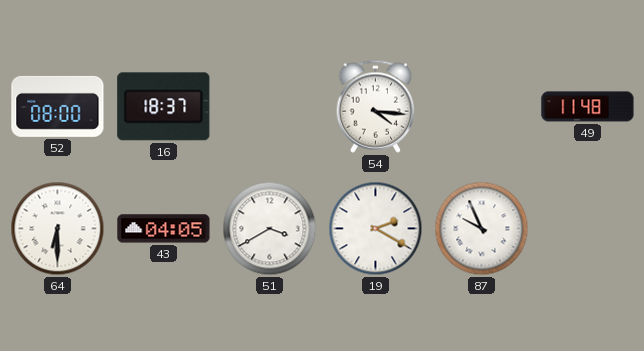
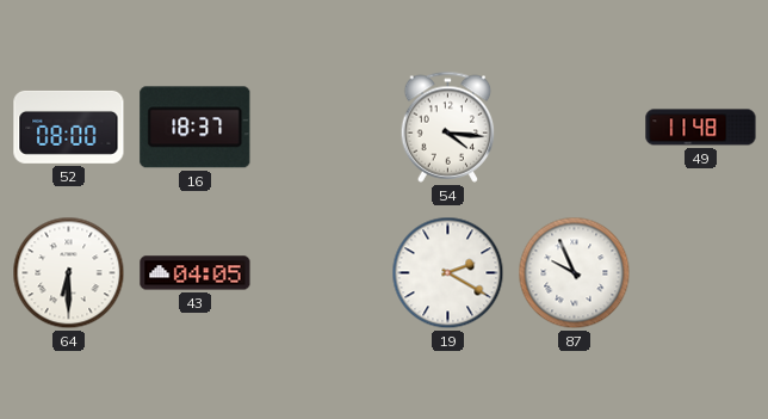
51: 3:40 -> none (270, 229)
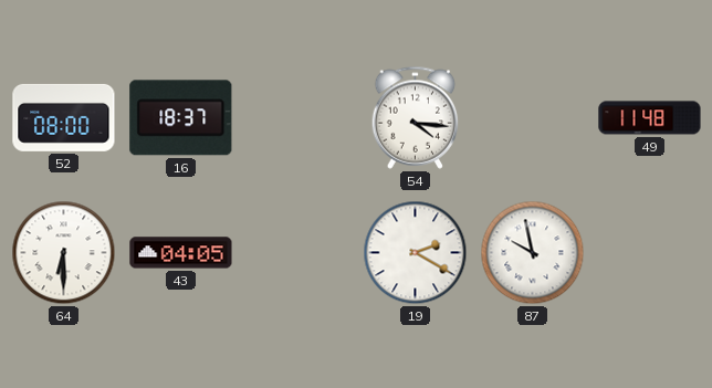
87: 9:56 -> 9:58 (533, 253)
